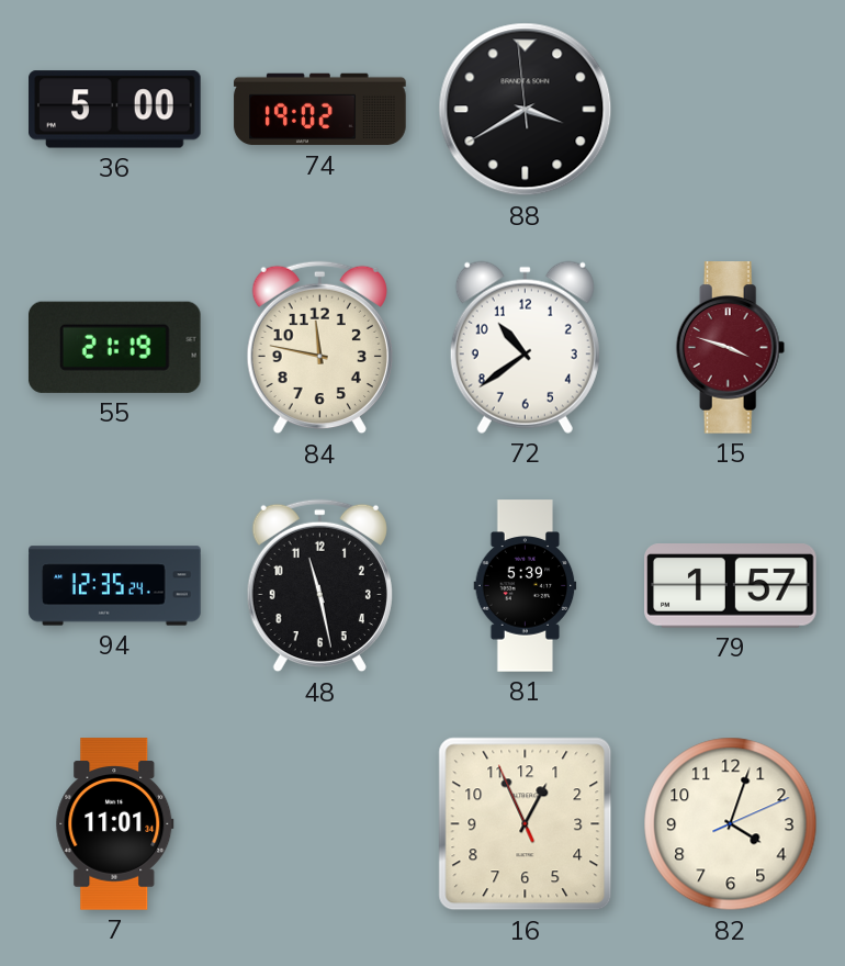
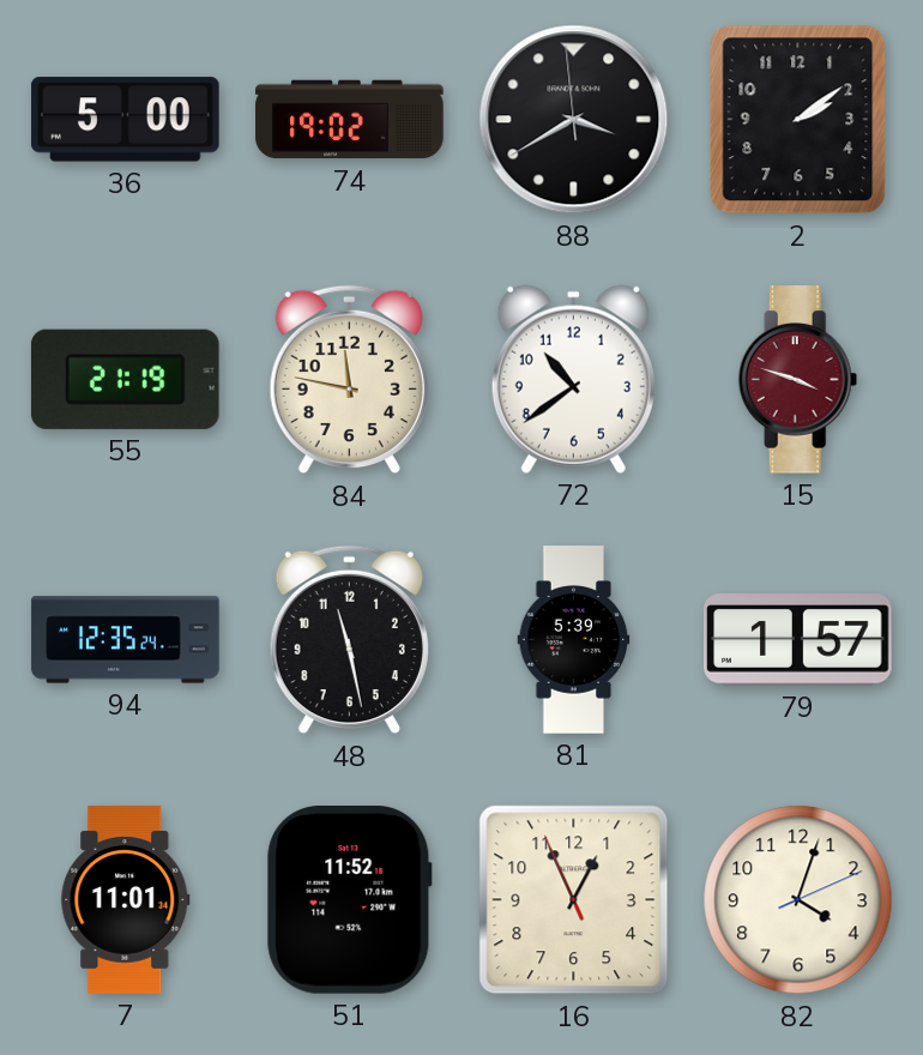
2: none -> 2:09 (798, 120)
51: none -> 11:52 (349, 900)
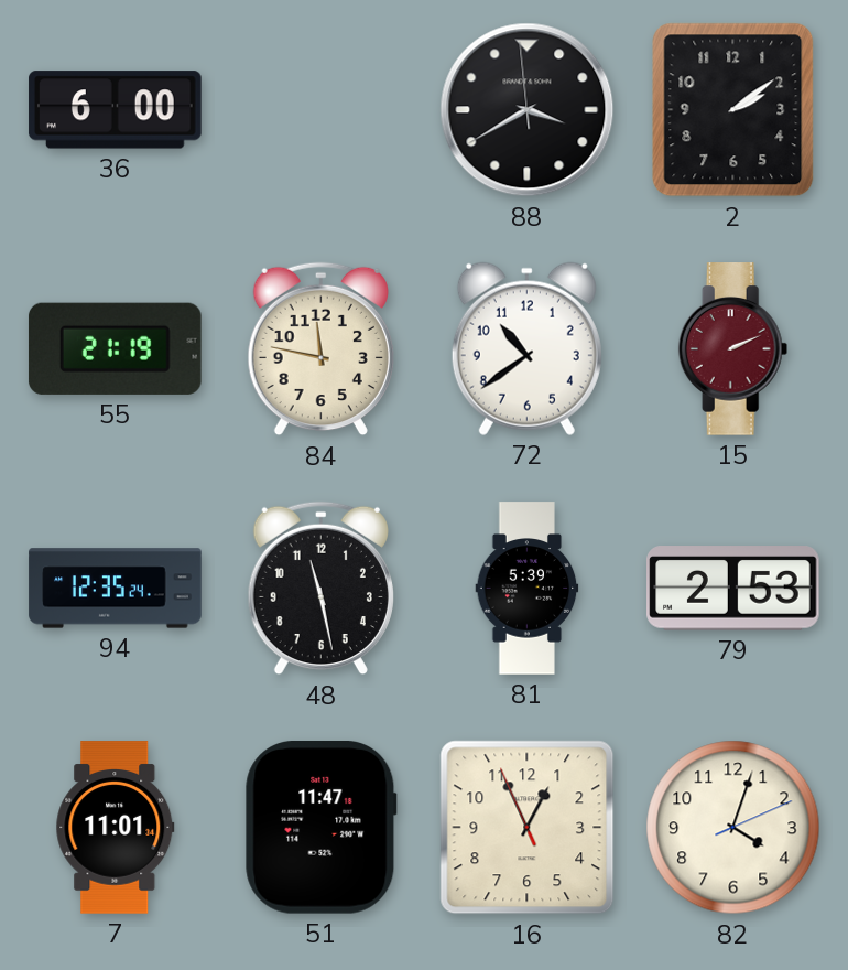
36: 5:00 -> 6:00 (116, 110)
74: 19:02 -> none (350, 120)
15: 3:48 -> 2:11 (733, 349)
79: 1:57 -> 2:53 (733, 589)
51: 11:52 -> 11:47 (320, 828)
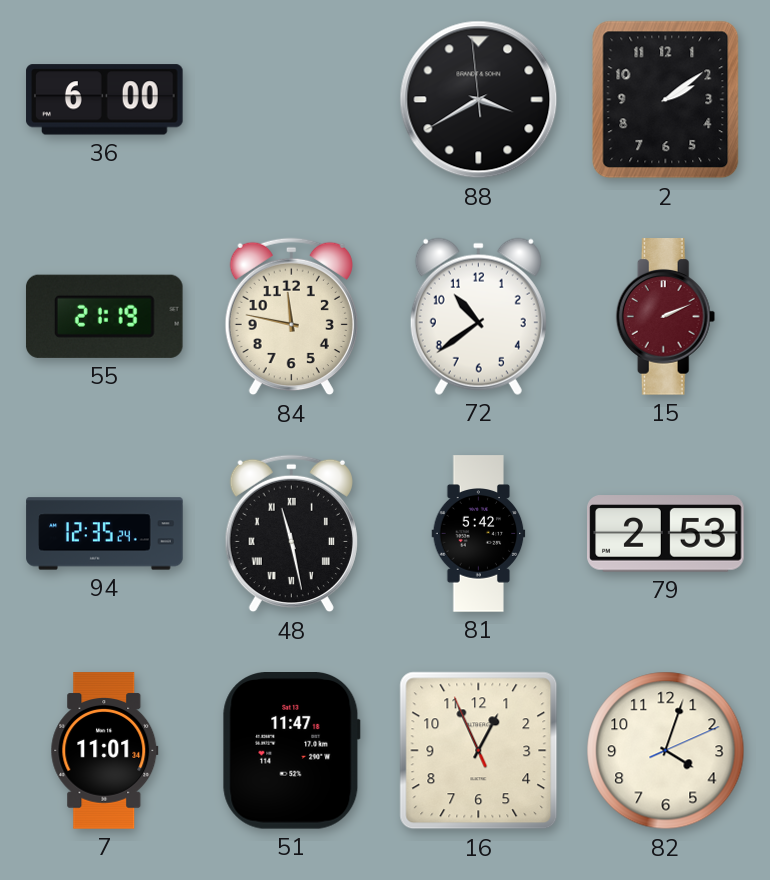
48 numerals: Arabic -> Roman (291, 534)
81: 5:39 -> 5:42 (479, 534)
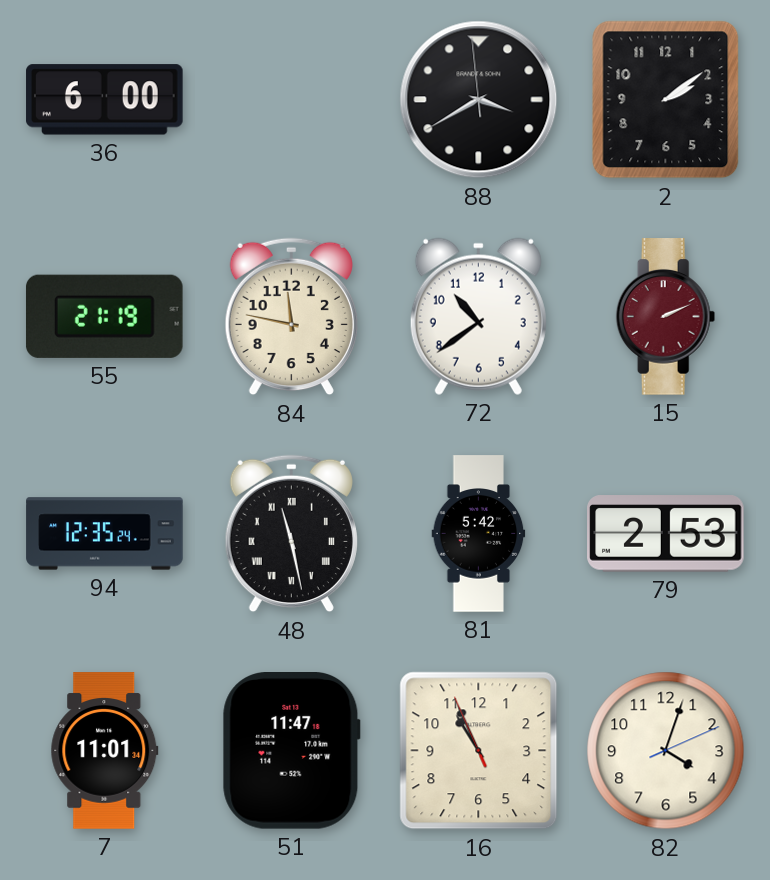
16: 12:55 -> 10:55 (479, 751)
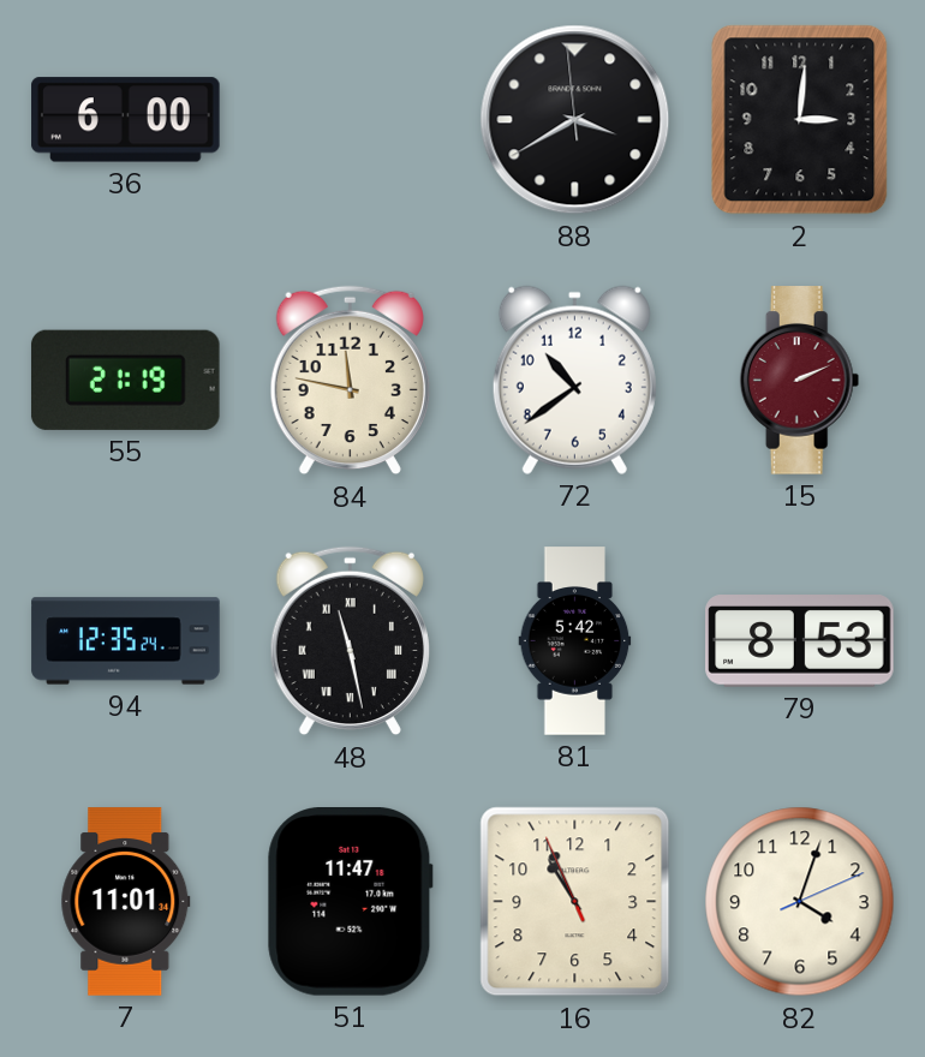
2: 2:09 -> 3:01 (800, 120)
79: 2:53 -> 8:53 (800, 641)
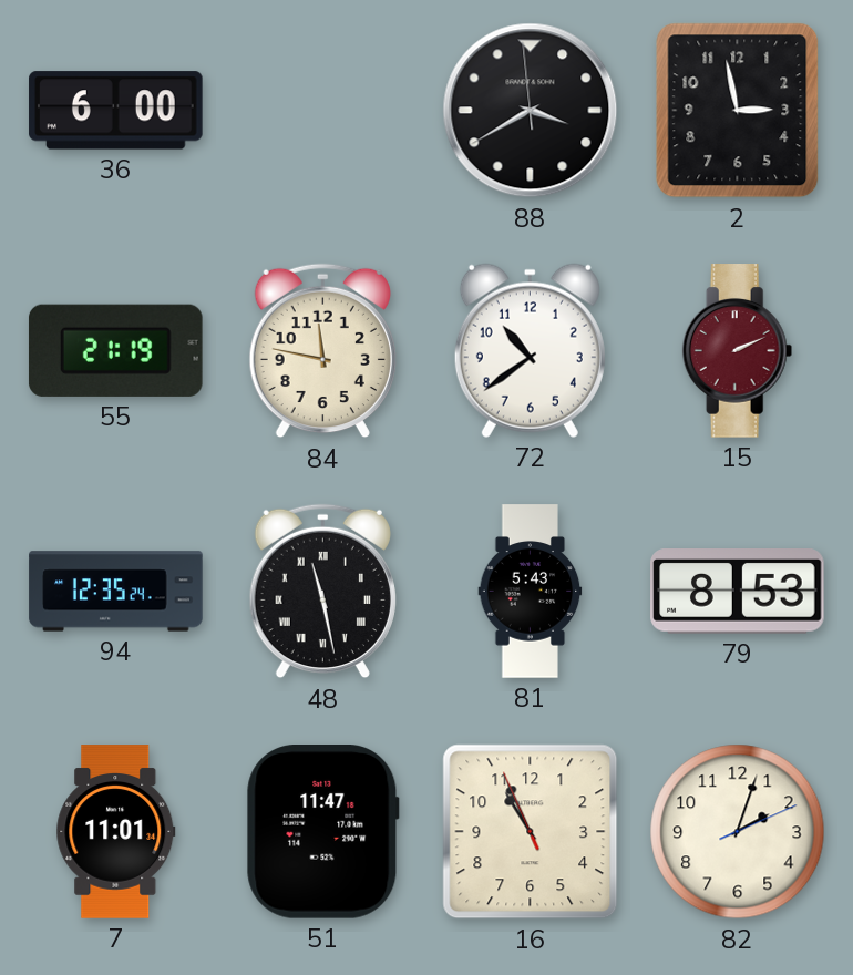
2: 3:01 -> 2:58 (738, 111)
81: 5:42 -> 5:43 (531, 592)
82: 4:03 -> 2:03 (738, 832)
